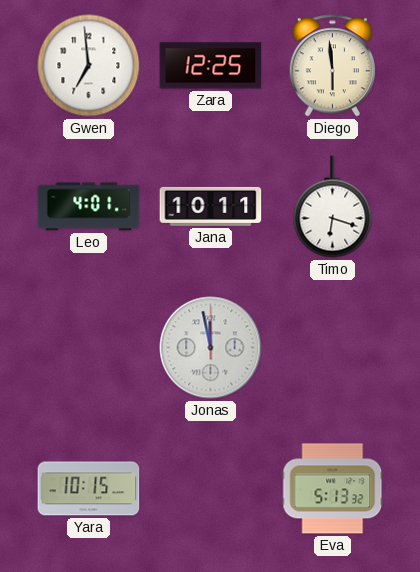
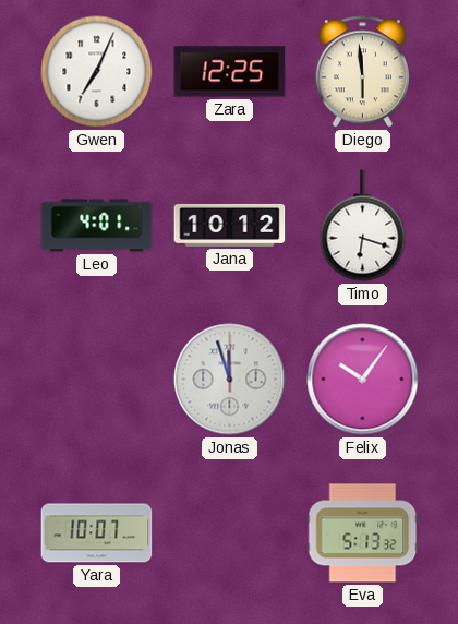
Gwen: 6:59 -> 7:04 (97, 72)
Jana: 10:11 -> 10:12 (230, 225)
Jonas: 11:58 -> 11:57 (230, 380)
Felix: none -> 10:06 (363, 380)
Yara: 10:15 -> 10:07 (97, 533)
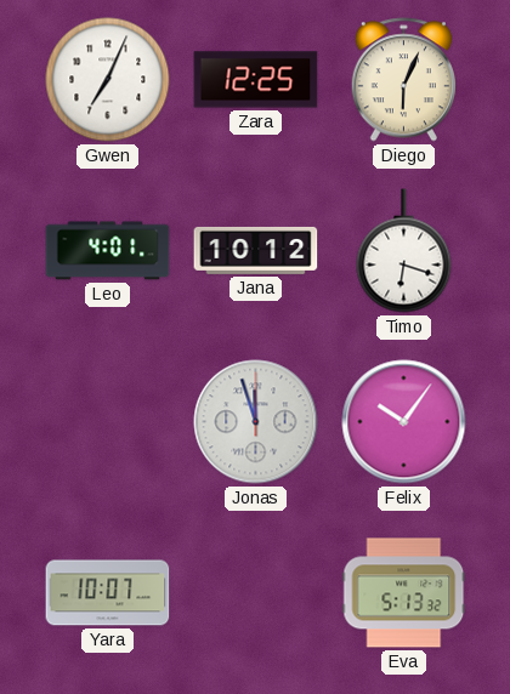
Diego: 5:59 -> 6:04 (403, 80)
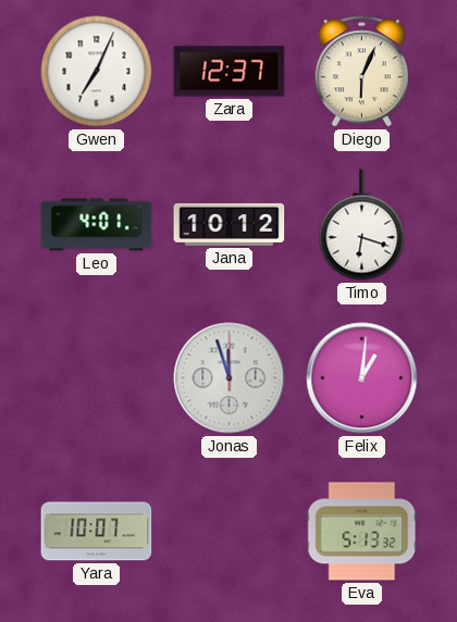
Zara: 12:25 -> 12:37 (230, 72)
Felix: 10:06 -> 1:01 (362, 378)
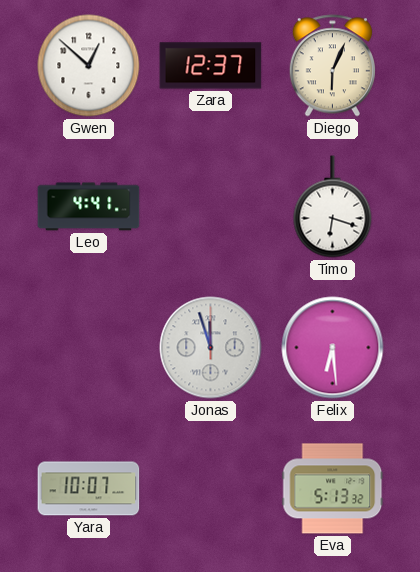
Gwen: 7:04 -> 12:52 (89, 66)
Leo: 4:01 -> 4:41 (89, 207)
Jana: 10:12 -> none (230, 224)
Felix: 1:01 -> 6:29 (333, 348)
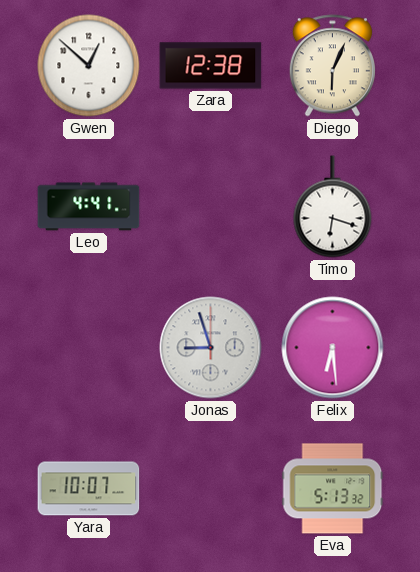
Zara: 12:37 -> 12:38 (211, 66)
Jonas: 11:57 -> 8:57 (211, 348)
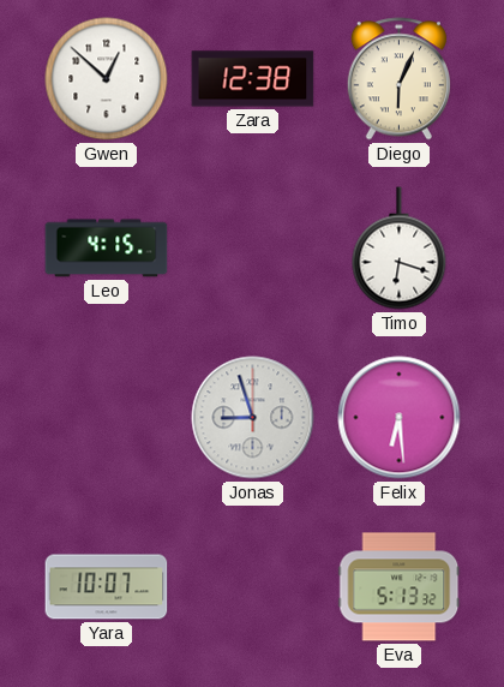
Leo: 4:41 -> 4:15 (107, 249)
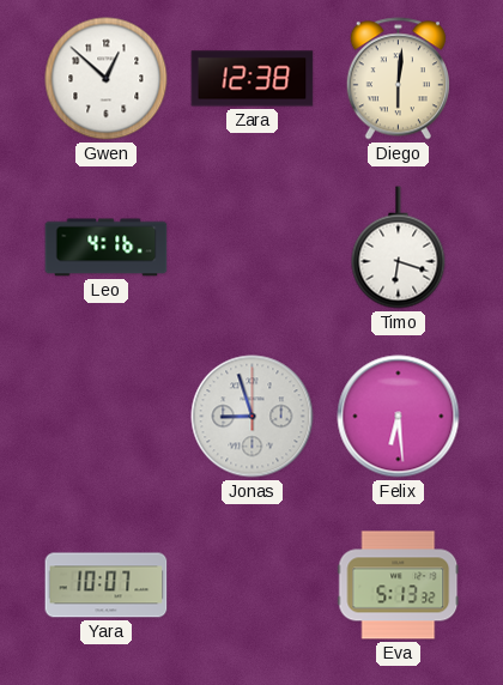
Diego: 6:04 -> 6:01 (398, 79)
Leo: 4:15 -> 4:16 (107, 248)
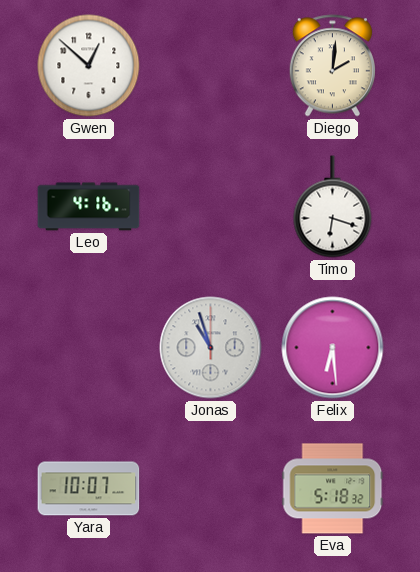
Zara: 12:38 -> none (253, 79)
Diego: 6:01 -> 2:01 (332, 66)
Jonas: 8:57 -> 10:57 (211, 348)
Eva: 5:13 -> 5:18 (333, 489)
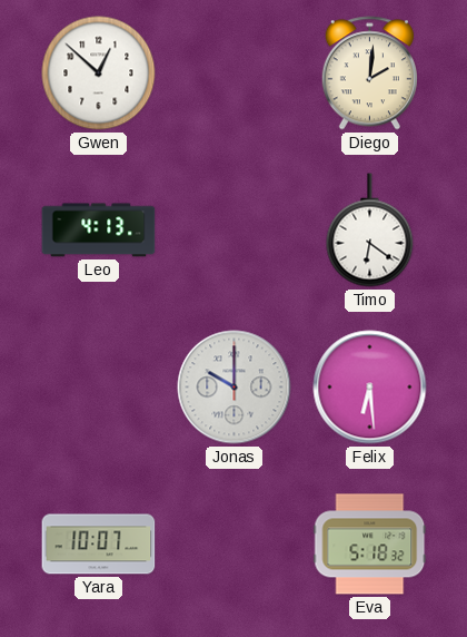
Leo: 4:16 -> 4:13 (99, 231)
Timo: 6:18 -> 6:21 (370, 231)
Jonas: 10:57 -> 10:00 (235, 388)
